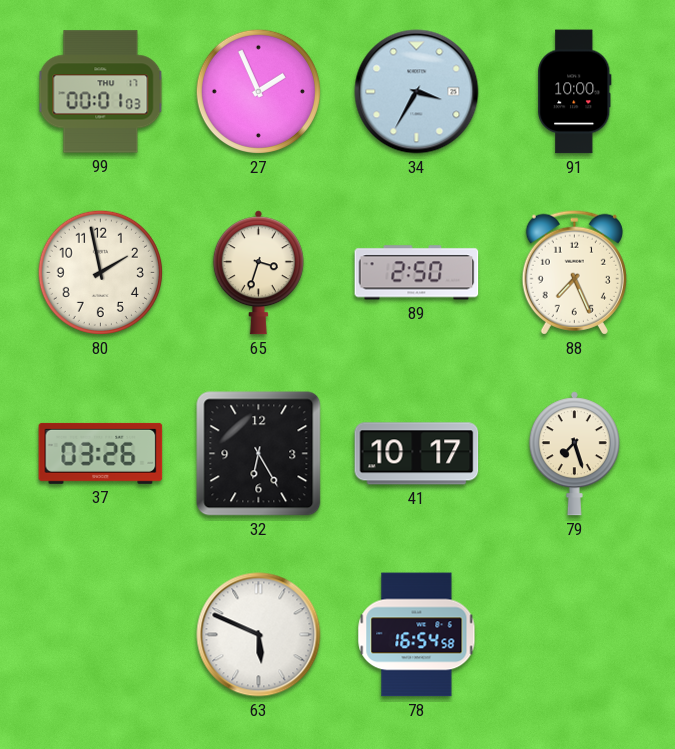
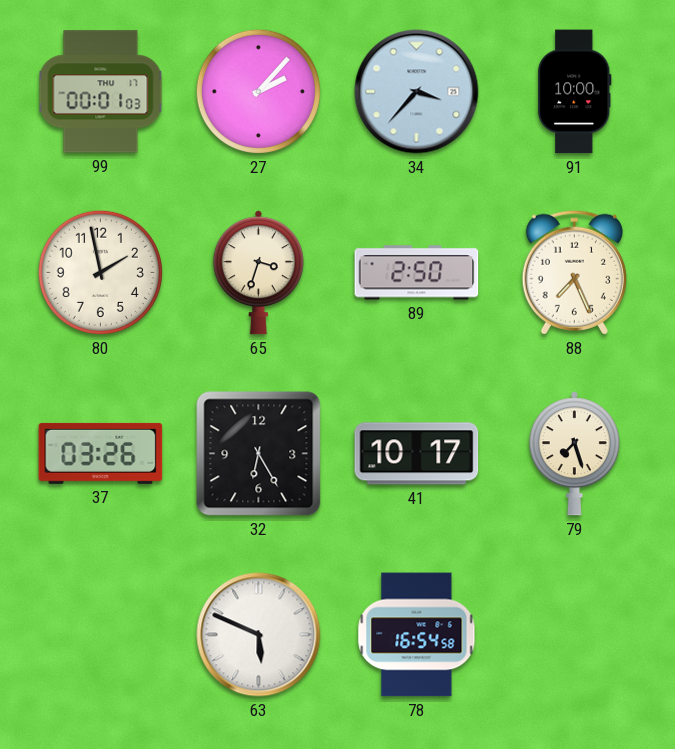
27: 1:56 -> 2:07 (258, 91)
34: 3:35 -> 3:37 (417, 92)
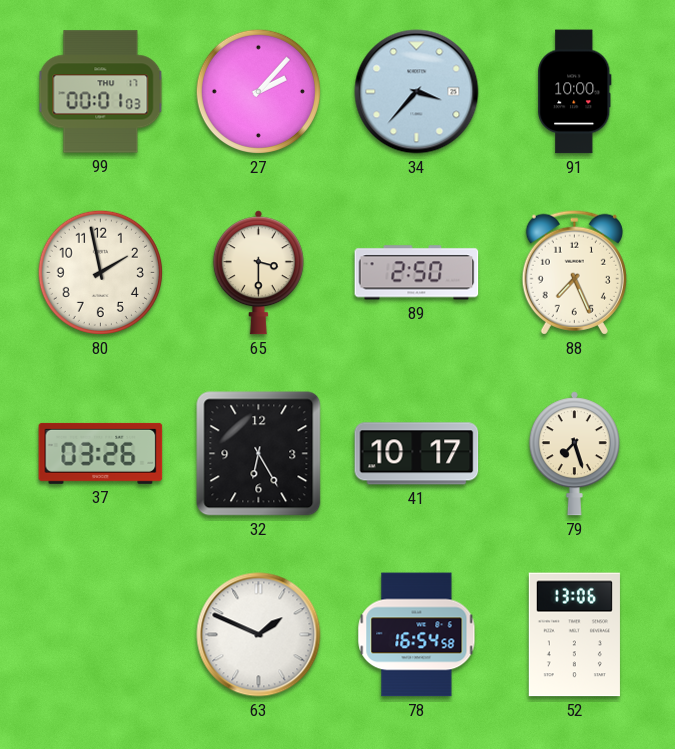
65: 3:33 -> 3:30 (258, 273)
63: 5:49 -> 1:49 (259, 635)
52: none -> 13:06 (574, 635)
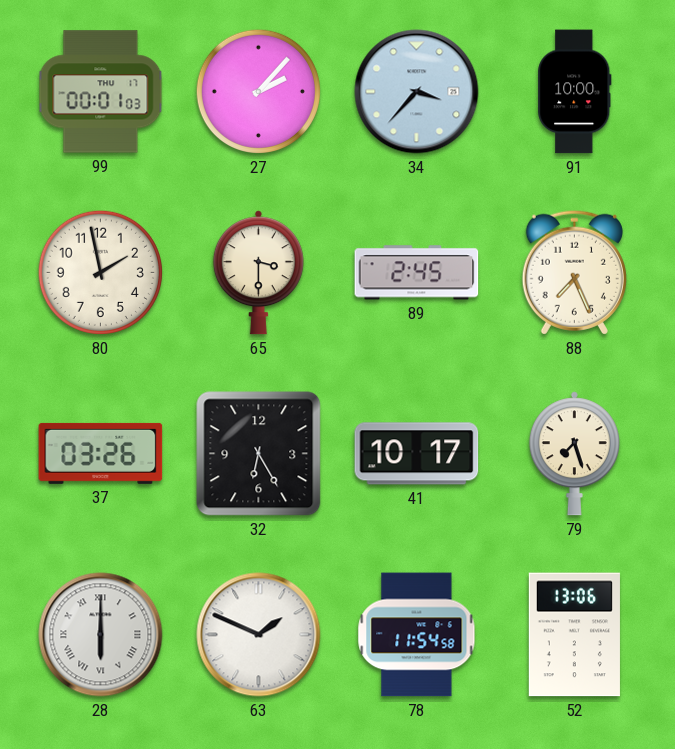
89: 2:50 -> 2:45 (417, 273)
28: none -> 6:00 (101, 635)
78: 16:54 -> 11:54 (417, 635)
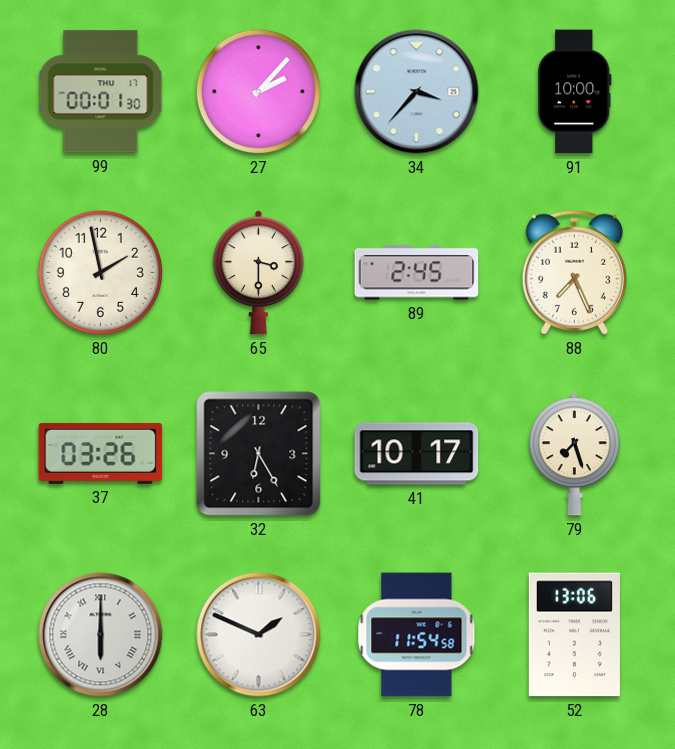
99: 00:01:03 -> 00:01:30 (101, 92)
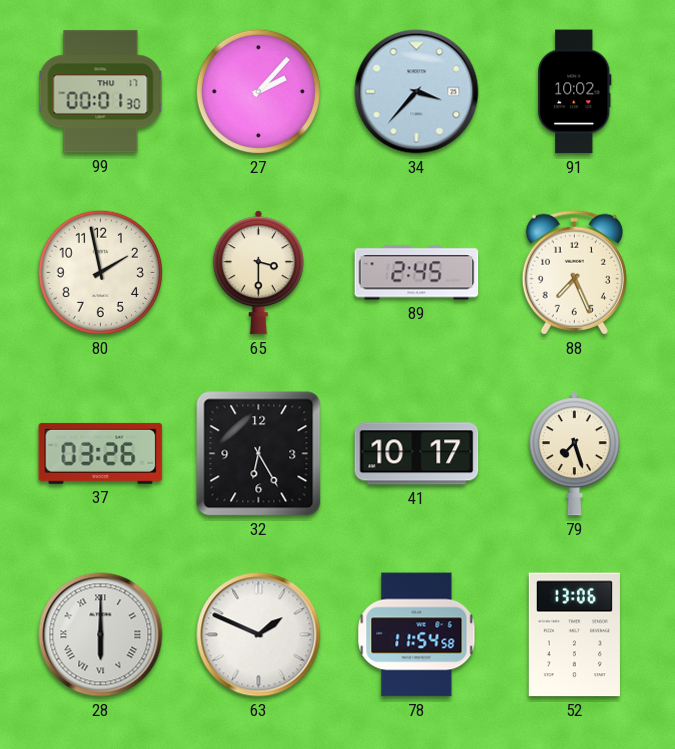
91: 10:00 -> 10:02 (575, 92)
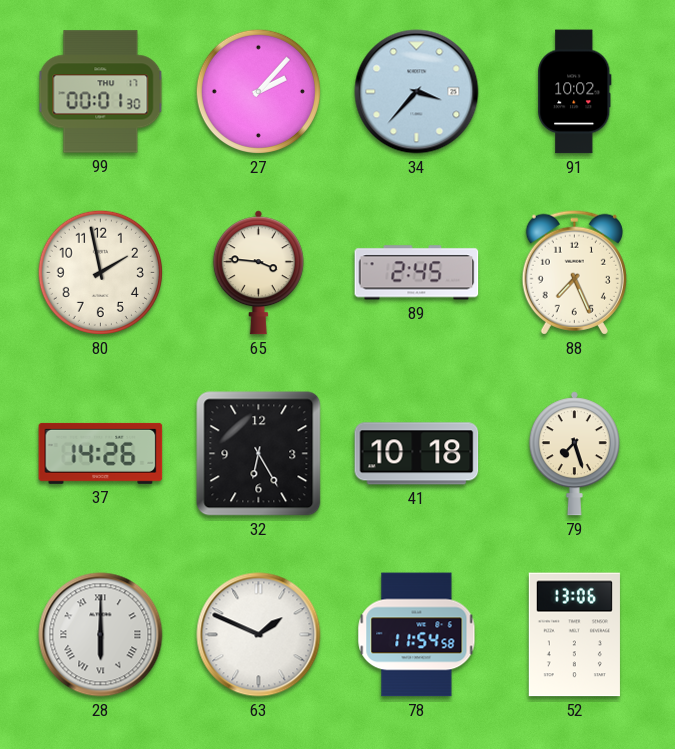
65: 3:30 -> 3:46 (258, 273)
37: 03:26 -> 14:26 (101, 453)
41: 10:17 -> 10:18 (417, 454)
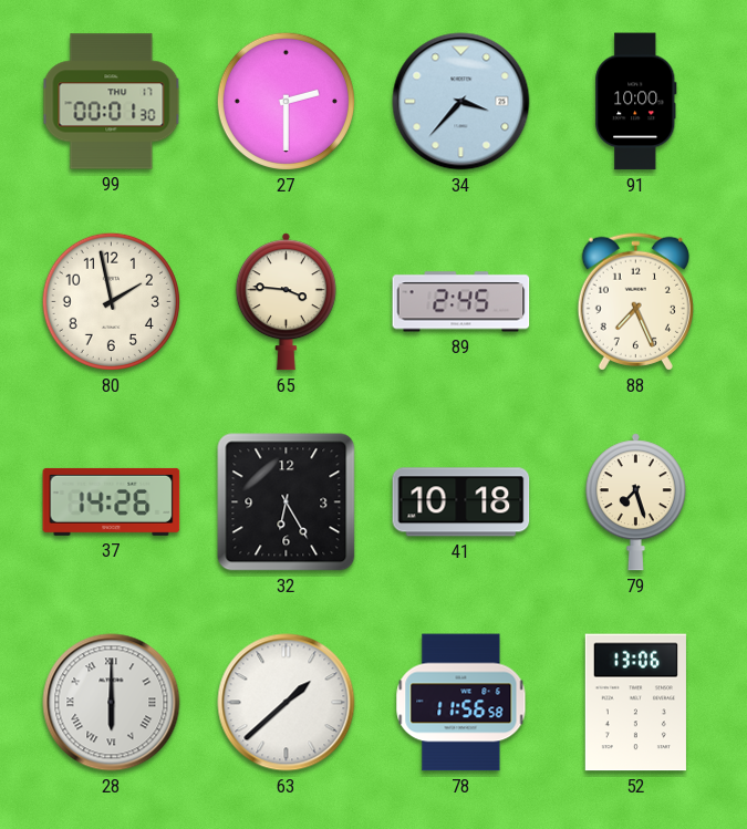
27: 2:07 -> 2:30 (286, 101)
91: 10:02 -> 10:00 (636, 102)
63: 1:49 -> 1:38 (287, 703)
78: 11:54 -> 11:56 (461, 703)
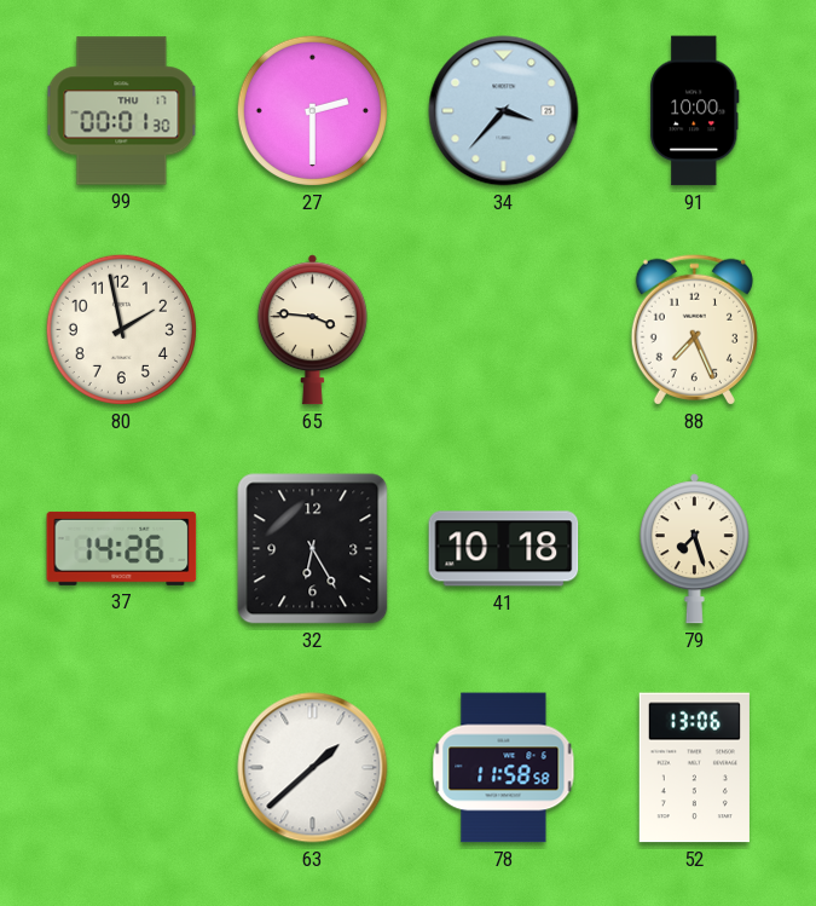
89: 2:45 -> none (461, 302)
28: 6:00 -> none (112, 703)
78: 11:56 -> 11:58 (504, 768)
